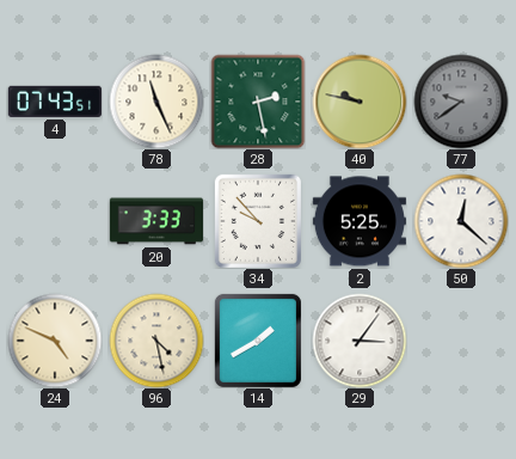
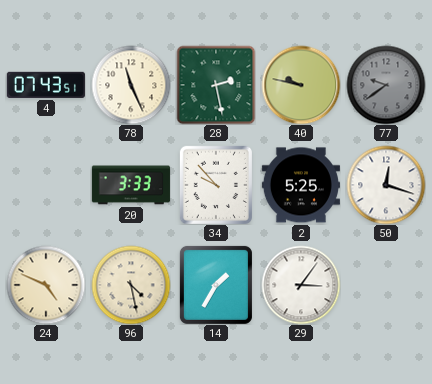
50: 12:22 -> 12:18 (386, 185)
14: 1:40 -> 1:35 (216, 285)
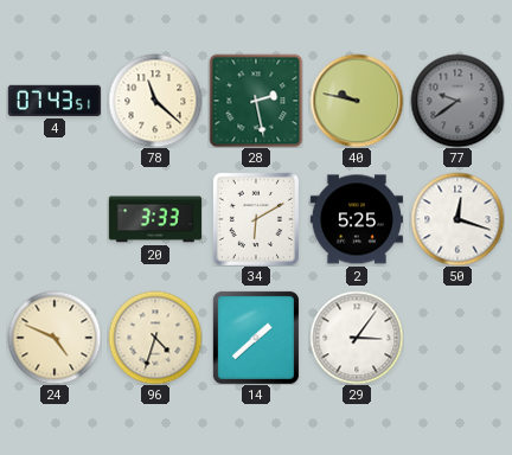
78: 11:26 -> 11:22 (155, 101)
34: 9:53 -> 6:10 (256, 219)
96: 4:28 -> 4:33 (155, 338)
14: 1:35 -> 1:38 (256, 338)
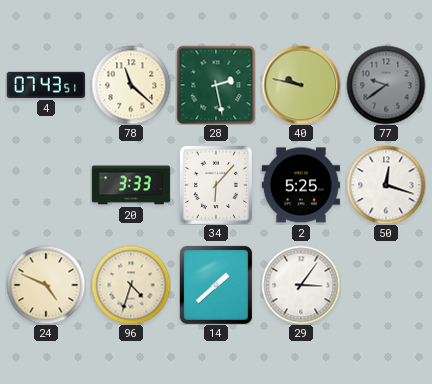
34: 6:10 -> 6:07 (216, 185)
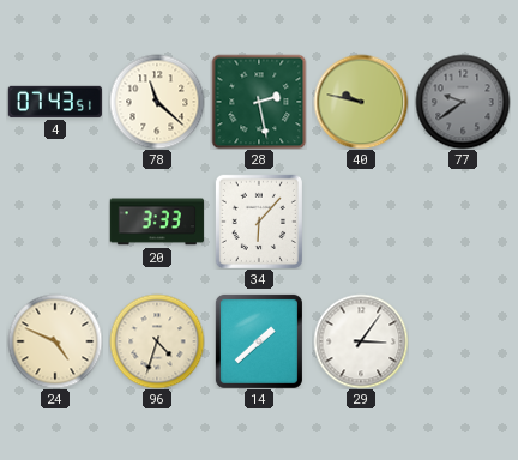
2: 5:25 -> none (301, 185)
50: 12:18 -> none (386, 185)
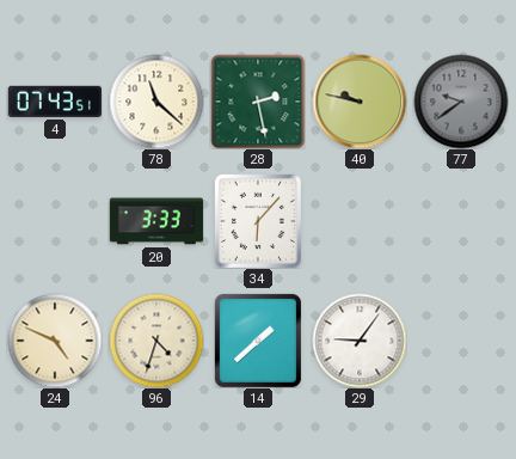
29: 3:06 -> 9:06 (360, 341)
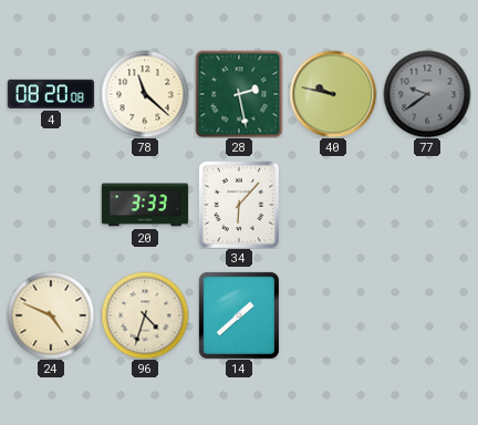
4: 07:43 -> 08:20 (51, 94)
29: 9:06 -> none (360, 341)
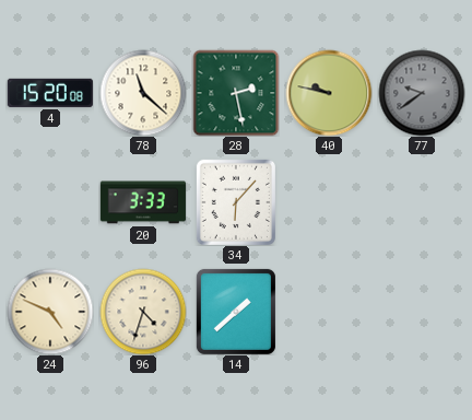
4: 08:20 -> 15:20 (50, 93)
